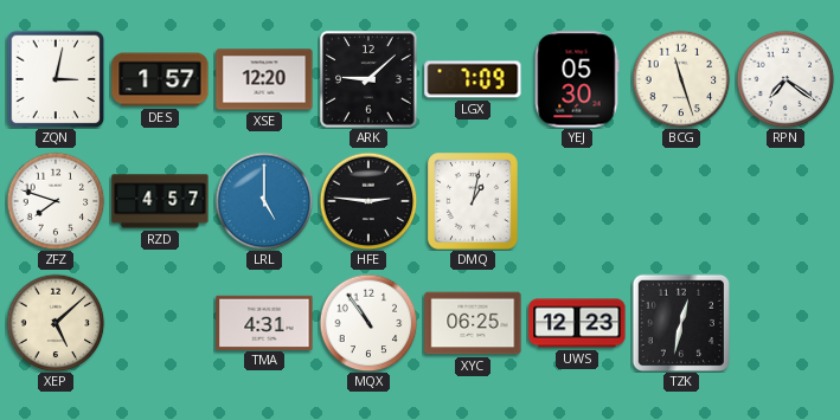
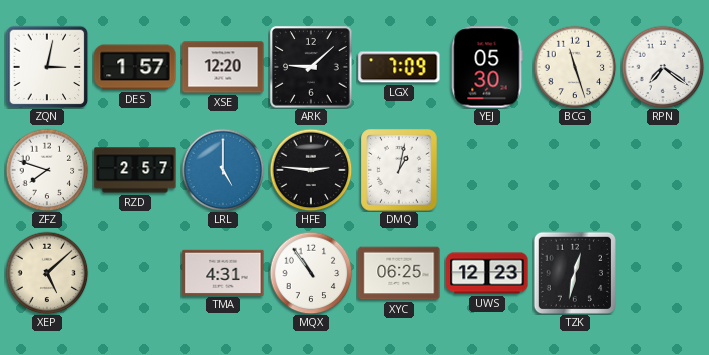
RZD: 4:57 -> 2:57 (135, 170)
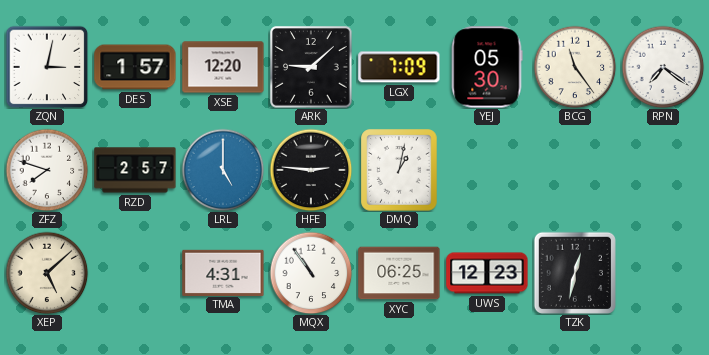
BCG: 11:27 -> 11:24 (575, 67)
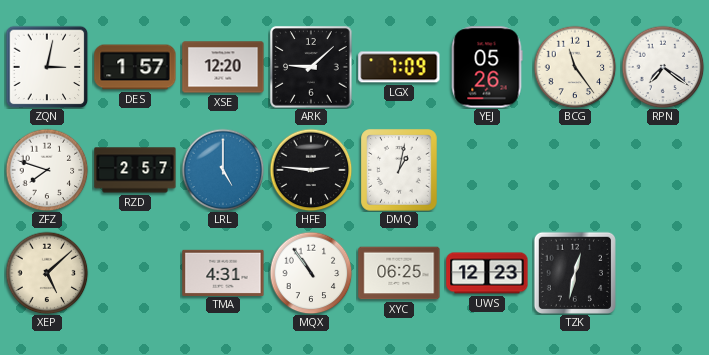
YEJ: 05:30 -> 05:26 (487, 67)
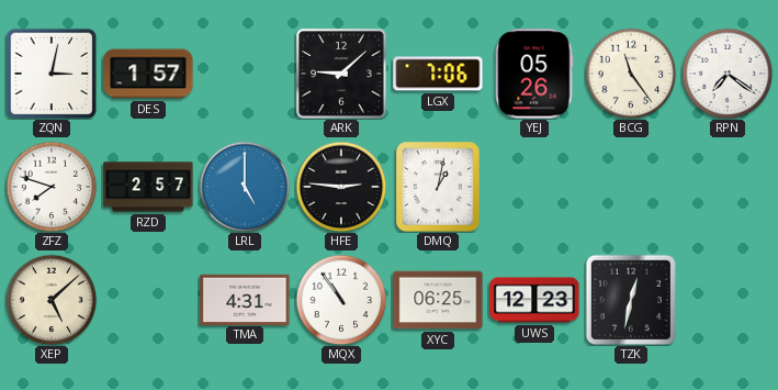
XSE: 12:20 -> none (223, 67)
LGX: 7:09 -> 7:06 (438, 74)
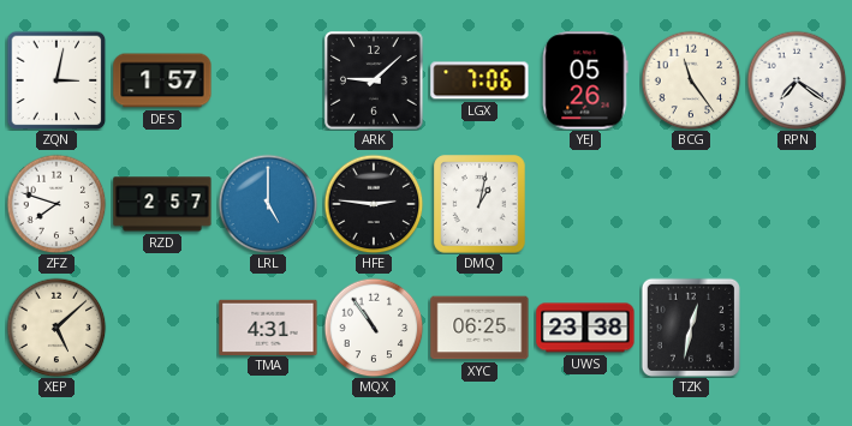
UWS: 12:23 -> 23:38 (585, 328)
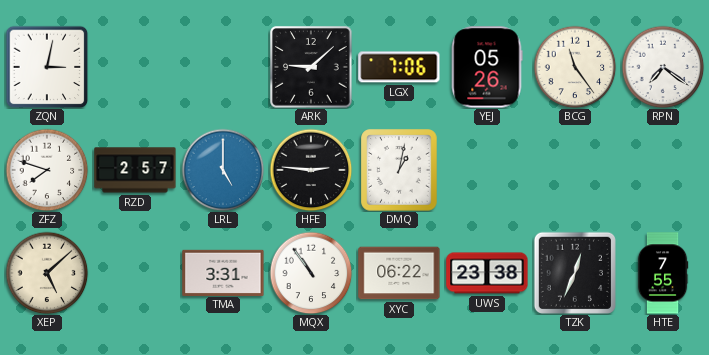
DES: 1:57 -> none (162, 80)
TMA: 4:31 -> 3:31 (223, 272)
XYC: 06:25 -> 06:22 (399, 273)
TZK: 12:32 -> 12:34 (575, 273)
HTE: none -> 7:55 (663, 273)
